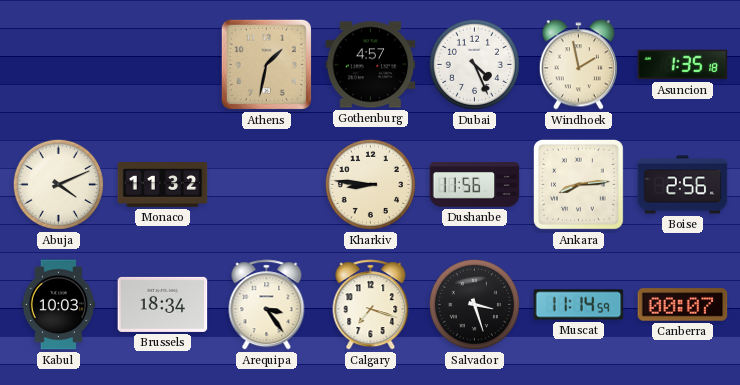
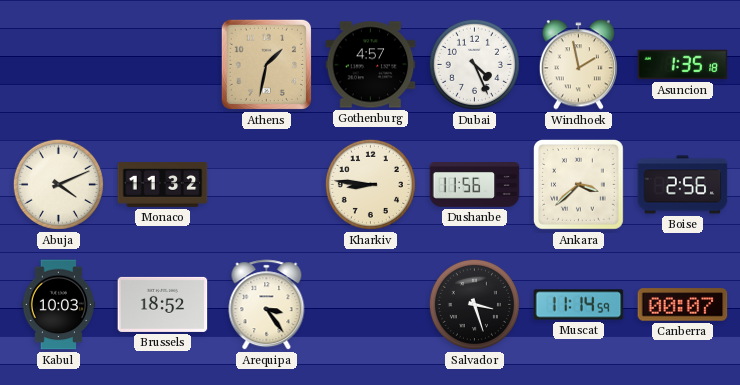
Ankara: 8:14 -> 3:38 (579, 185)
Brussels: 18:34 -> 18:52 (163, 304)
Calgary: 7:18 -> none (371, 305)
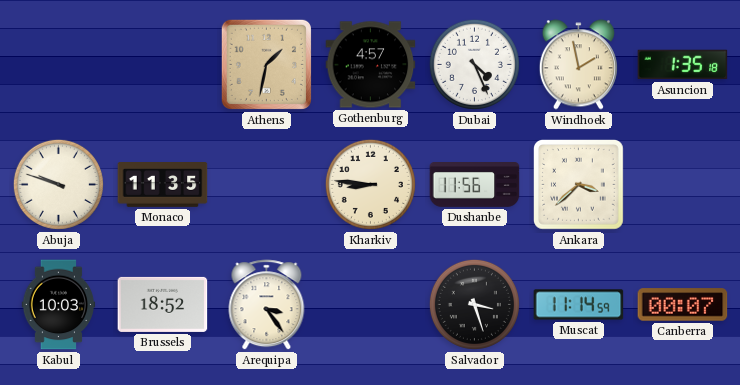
Abuja: 4:11 -> 9:48 (58, 184)
Monaco: 11:32 -> 11:35 (163, 185)
Boise: 2:56 -> none (683, 185)
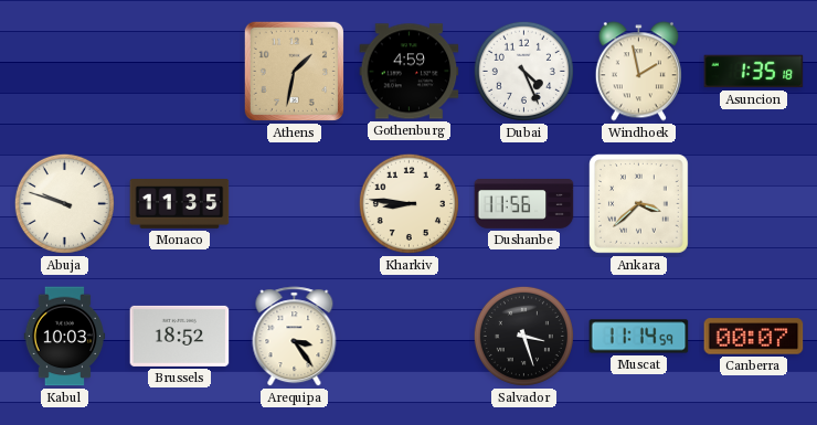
Gothenburg: 4:57 -> 4:59 (410, 72)
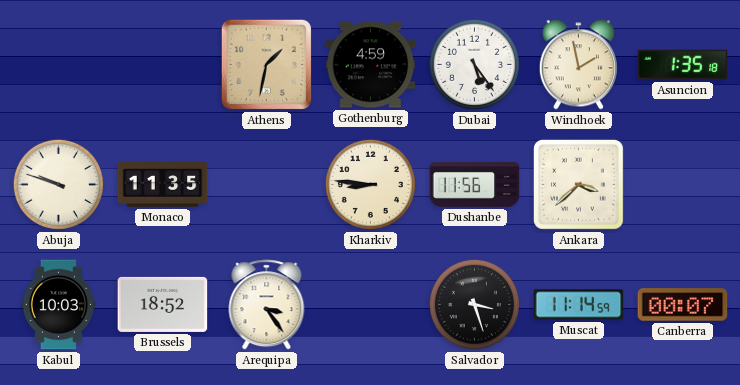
Dubai: 4:26 -> 5:24 (474, 64)
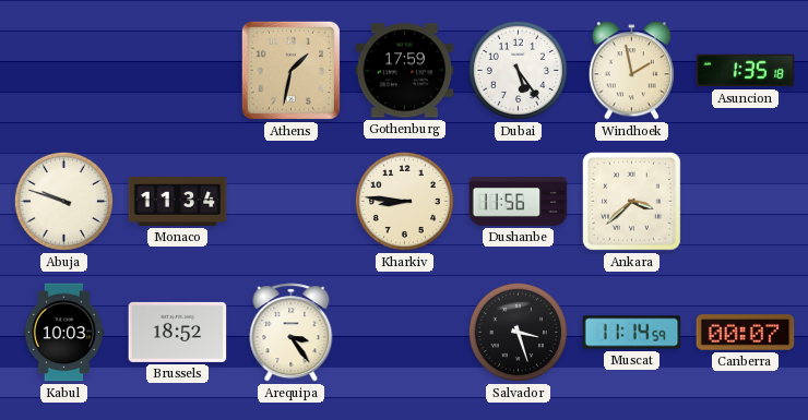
Gothenburg: 4:59 -> 17:59 (405, 71)
Monaco: 11:35 -> 11:34 (178, 202)
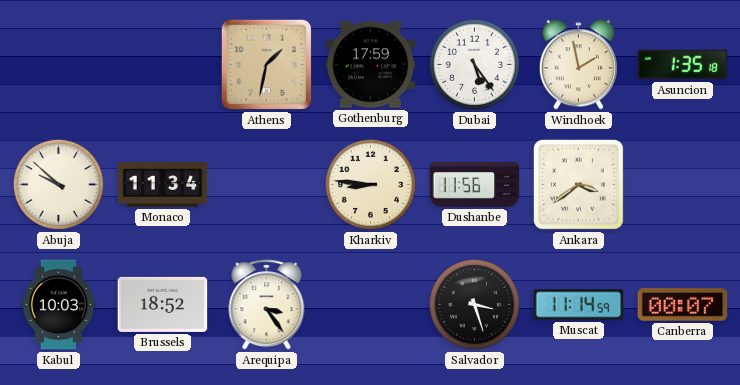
Abuja: 9:48 -> 9:52 (58, 184)
Ankara: 3:38 -> 3:39 (579, 185)
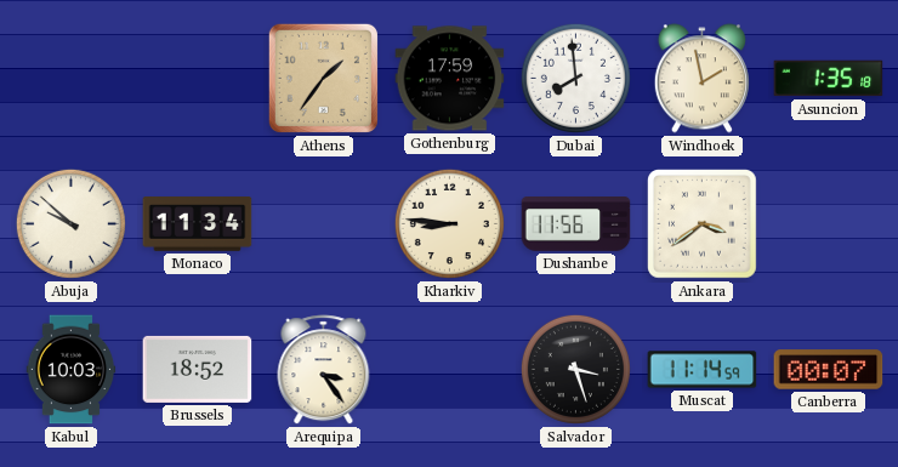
Athens: 1:32 -> 1:36 (323, 78)
Dubai: 5:24 -> 7:59 (575, 78)
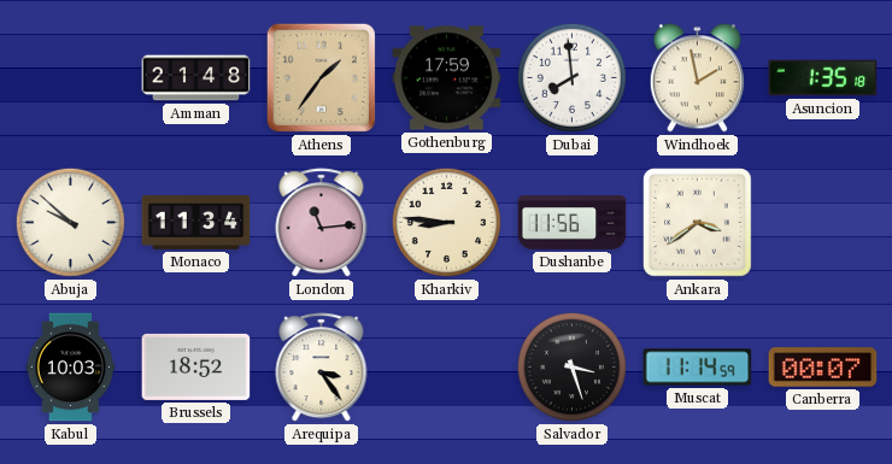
Amman: none -> 21:48 (196, 78)
London: none -> 11:14 (322, 223)
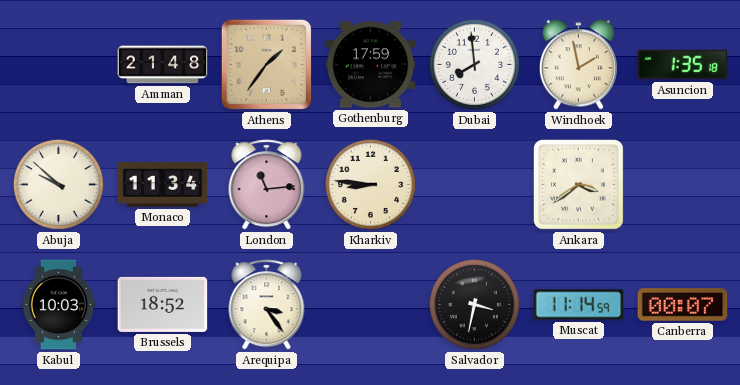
Dushanbe: 11:56 -> none (573, 223)
Salvador: 3:27 -> 3:32 (474, 304)
